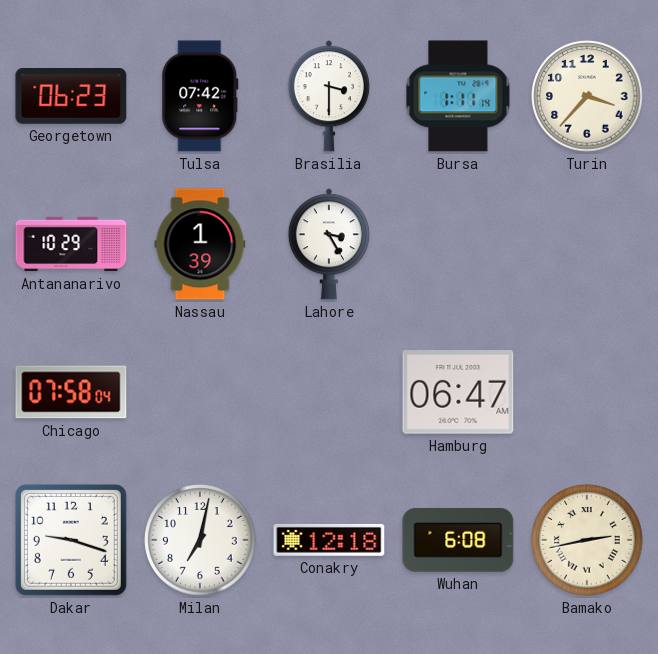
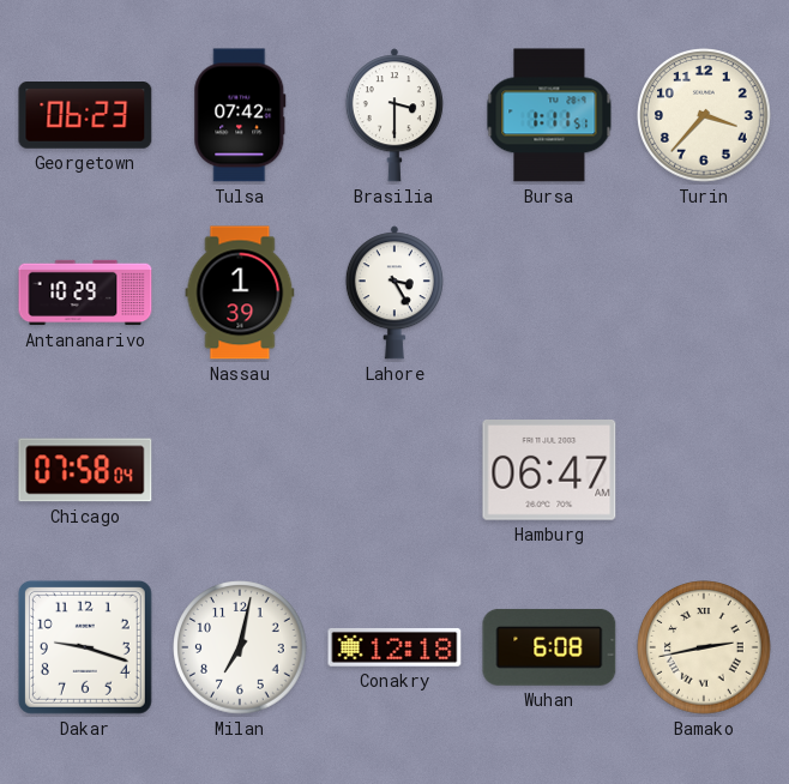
Bursa: 1:11:14 -> 1:11:51 (549, 115)
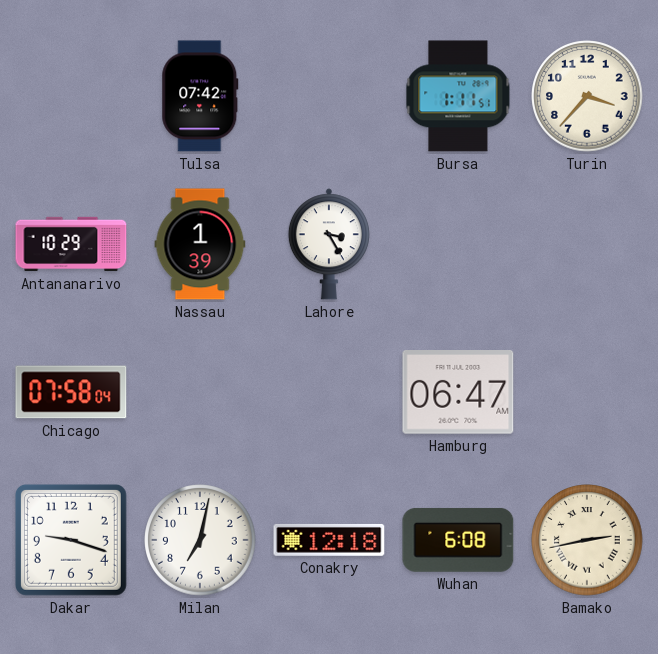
Georgetown: 06:23 -> none (85, 116)
Brasilia: 3:30 -> none (394, 115)
